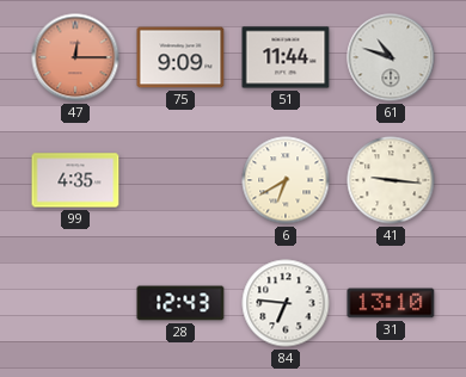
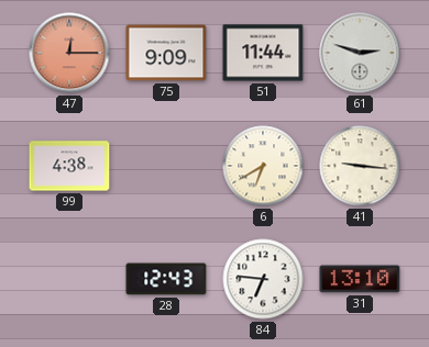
61: 10:48 -> 2:48 (360, 53)
99: 4:35 -> 4:38 (69, 166)
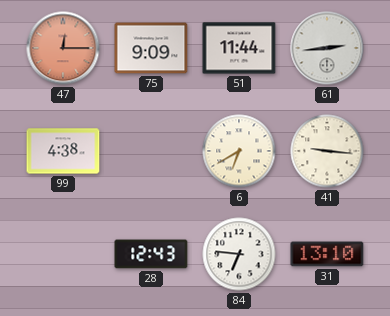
61: 2:48 -> 2:44 (327, 48)
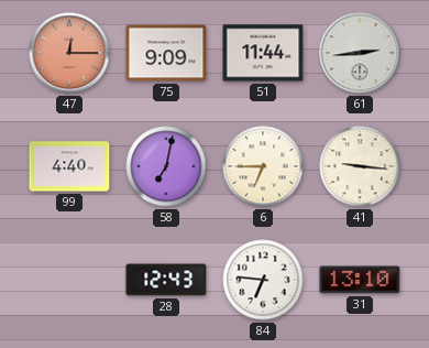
99: 4:38 -> 4:40 (69, 166)
58: none -> 7:02 (166, 166)
6: 6:40 -> 6:45 (263, 166)
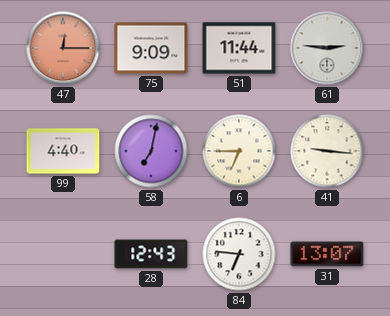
61: 2:44 -> 2:46 (327, 48)
31: 13:10 -> 13:07 (327, 254)
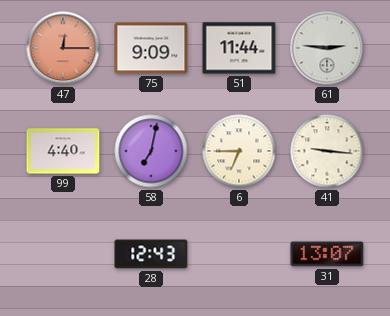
84: 6:46 -> none (239, 254)
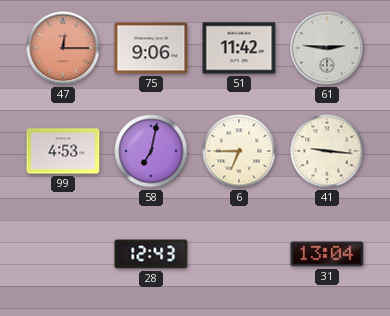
75: 9:09 -> 9:06 (151, 48)
51: 11:44 -> 11:42 (239, 48)
99: 4:40 -> 4:53 (63, 151)
31: 13:07 -> 13:04 (327, 254)
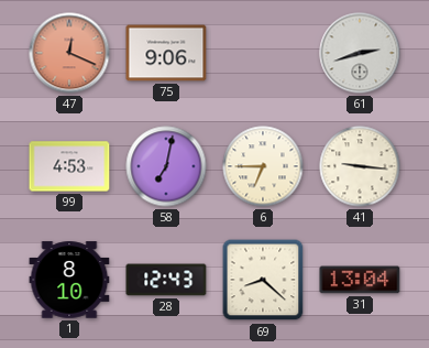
47: 12:15 -> 12:19 (69, 53)
51: 11:42 -> none (239, 48)
61: 2:46 -> 2:42 (360, 53)
1: none -> 8:10 (69, 280)
69: none -> 8:22 (263, 280)
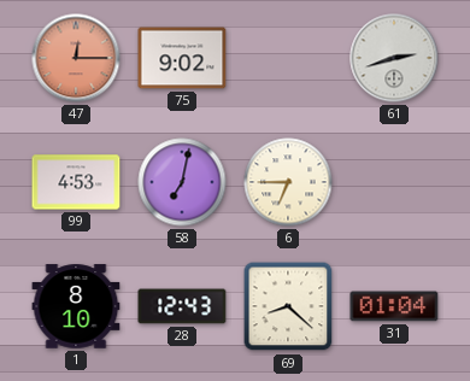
47: 12:19 -> 12:15 (76, 58)
75: 9:06 -> 9:02 (182, 58)
41: 9:16 -> none (360, 166)
31: 13:04 -> 01:04 (394, 306)
